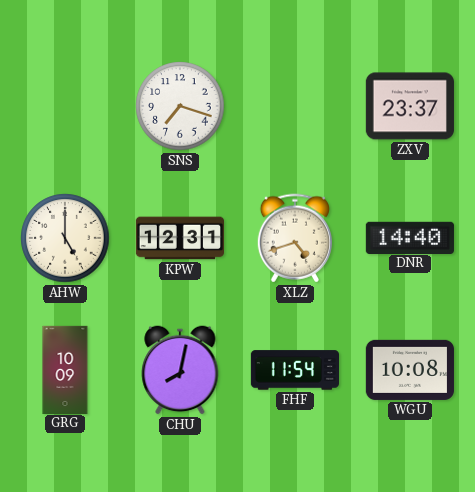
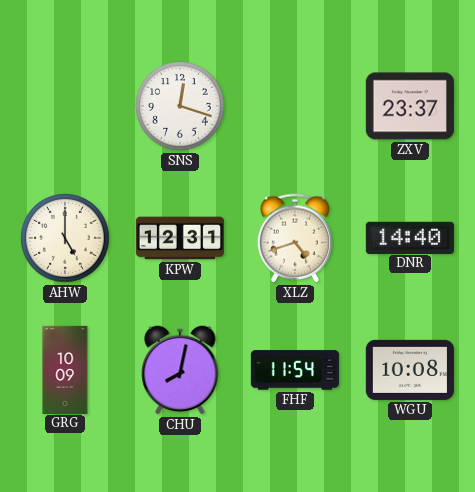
SNS: 7:18 -> 12:18 (180, 106)
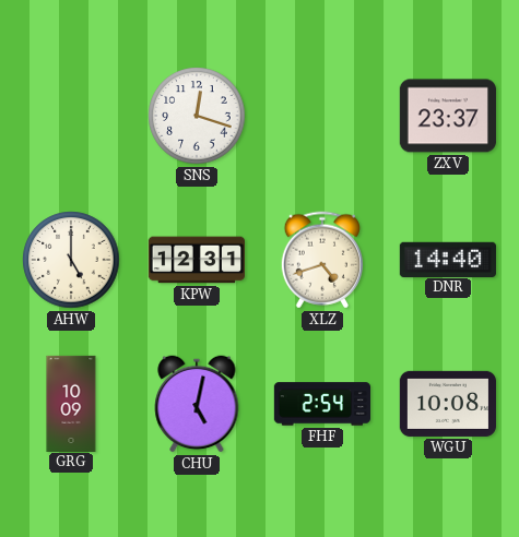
CHU: 8:02 -> 5:02 (197, 404)
FHF: 11:54 -> 2:54 (321, 404)
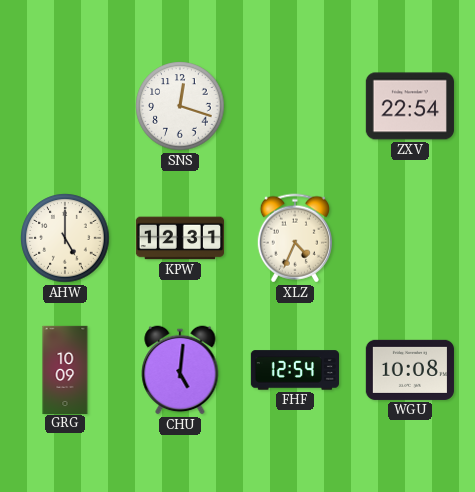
ZXV: 23:37 -> 22:54 (410, 106)
XLZ: 4:42 -> 4:34 (294, 238)
DNR: 14:40 -> none (448, 259)
CHU: 5:02 -> 5:01 (180, 370)
FHF: 2:54 -> 12:54 (294, 370)
